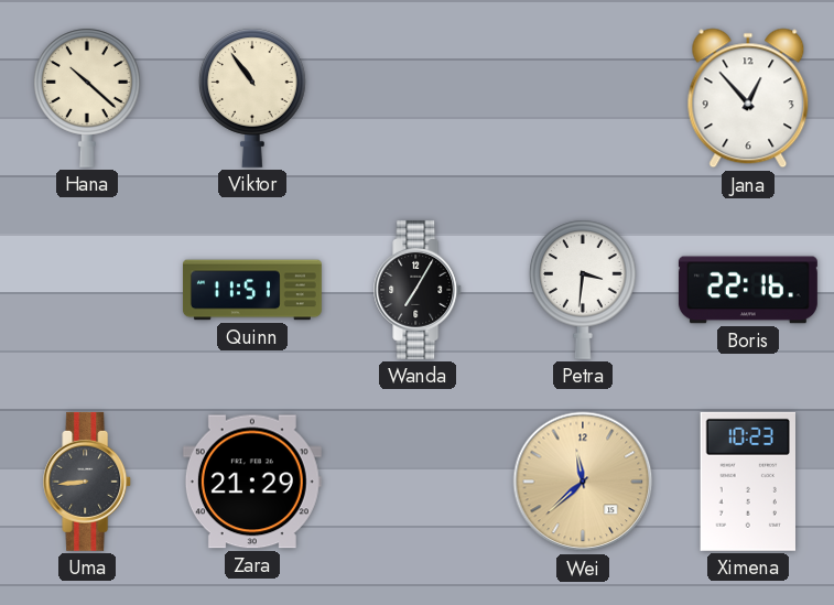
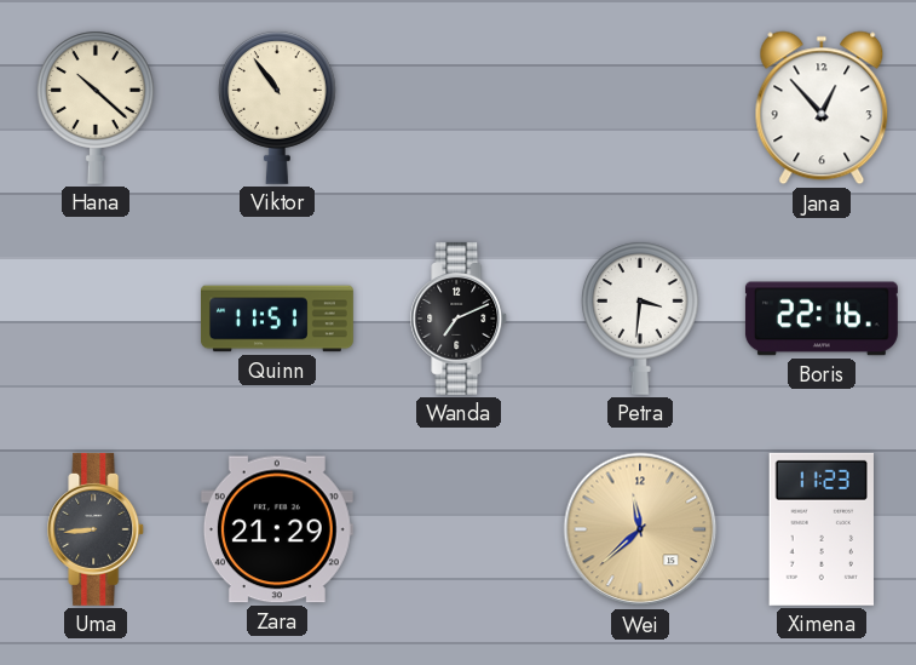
Wanda: 7:05 -> 7:11 (460, 319)
Ximena: 10:23 -> 11:23 (820, 529)
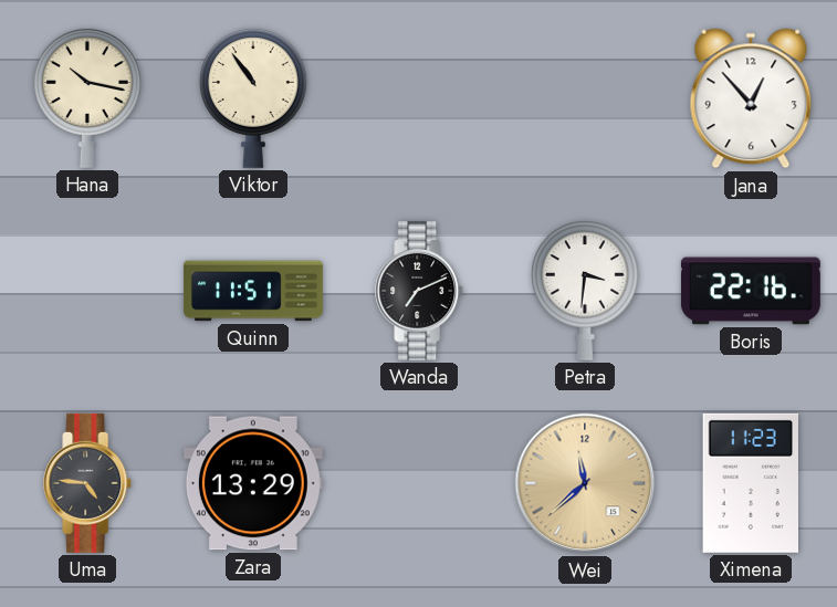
Hana: 10:22 -> 10:17 (88, 98)
Uma: 8:44 -> 4:46 (88, 483)
Zara: 21:29 -> 13:29 (253, 483)
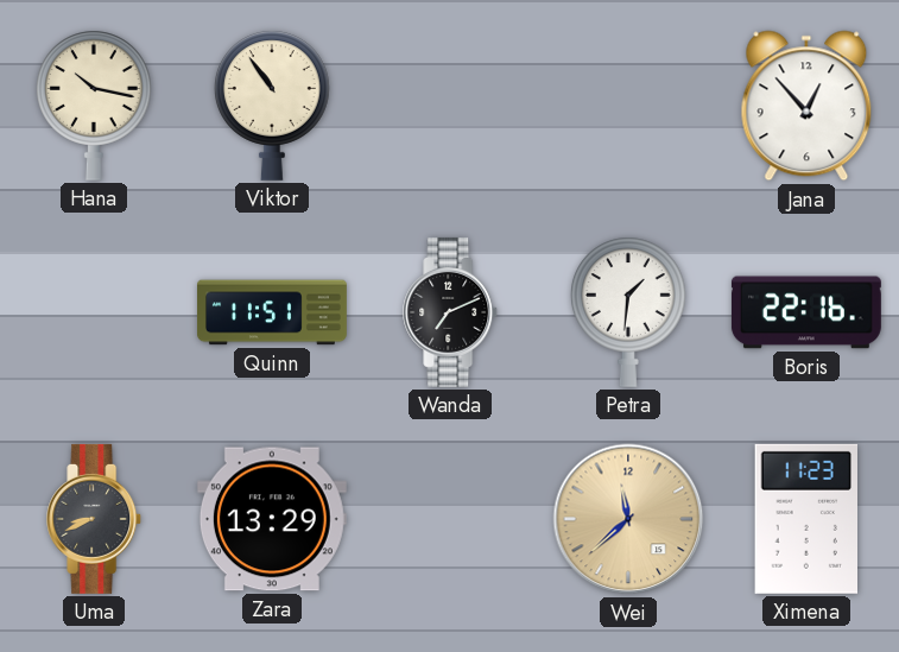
Petra: 3:31 -> 1:31 (629, 312)
Uma: 4:46 -> 8:41 (95, 519)
